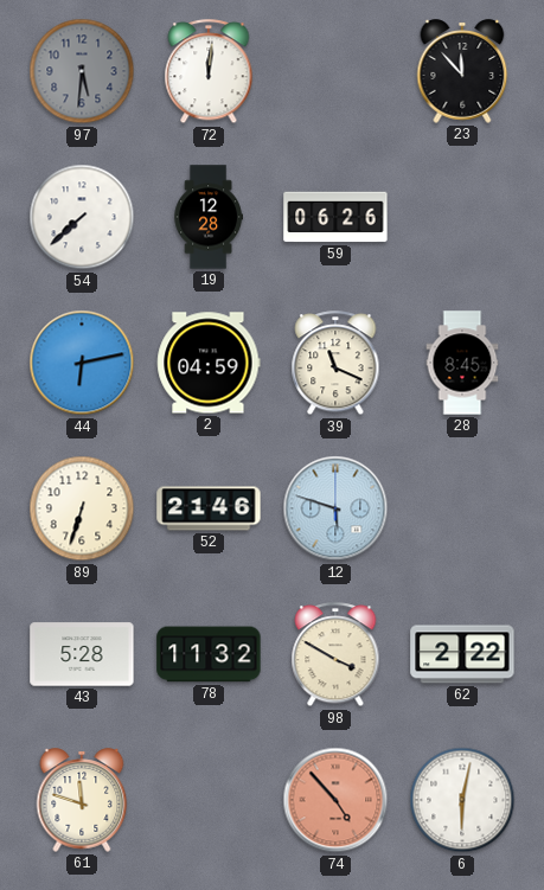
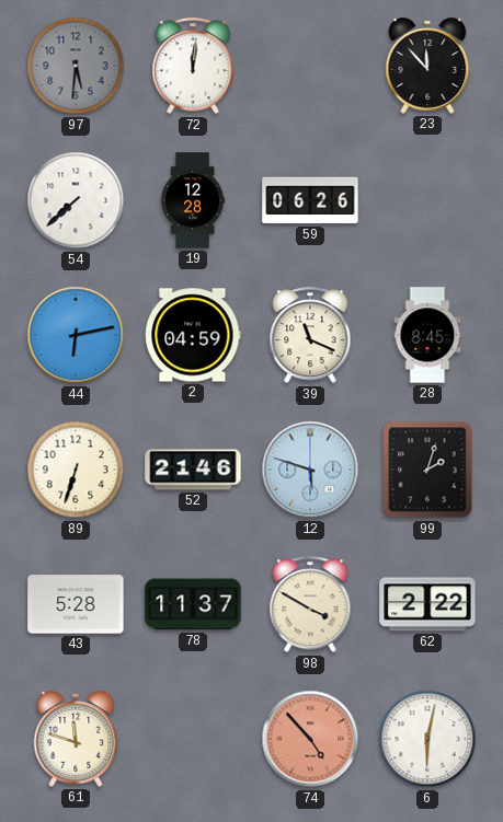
99: none -> 2:03 (427, 470)
78: 11:32 -> 11:37 (193, 604)
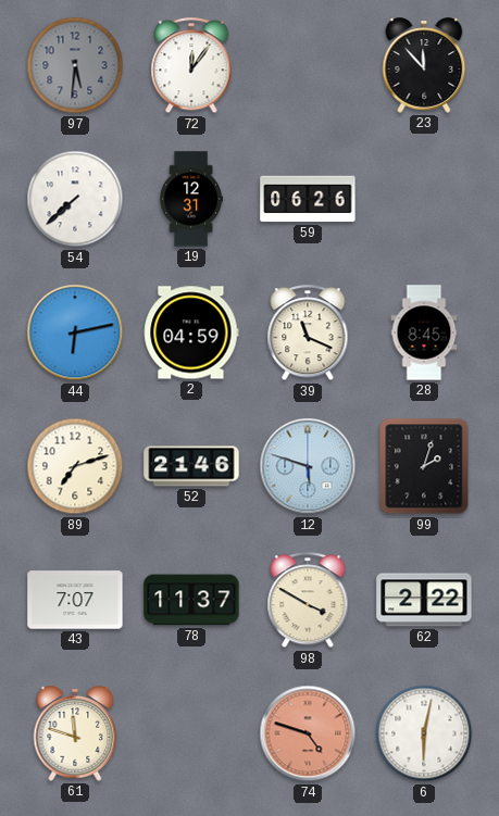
72: 12:01 -> 12:06 (191, 66)
19: 12:28 -> 12:31 (190, 199)
89: 6:33 -> 7:12 (75, 466)
43: 5:28 -> 7:07 (75, 600)
74: 4:53 -> 4:48 (308, 733)
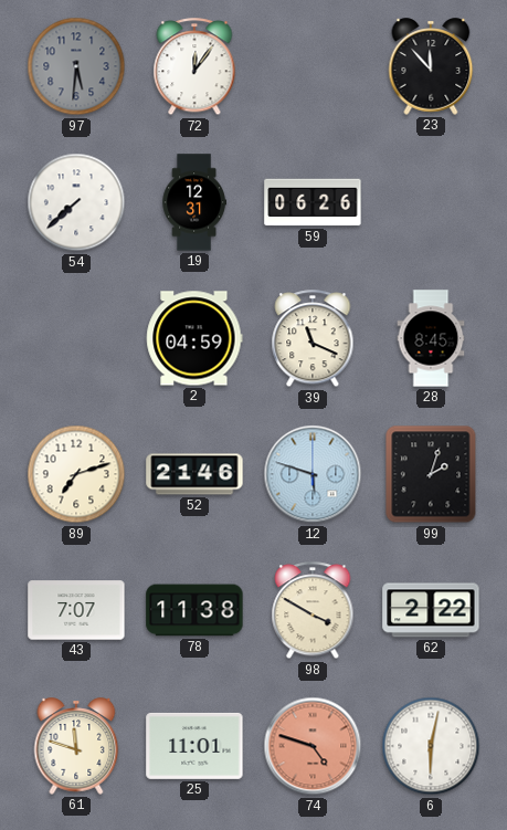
44: 6:13 -> none (75, 332)
78: 11:37 -> 11:38 (194, 610)
25: none -> 11:01 (194, 746)
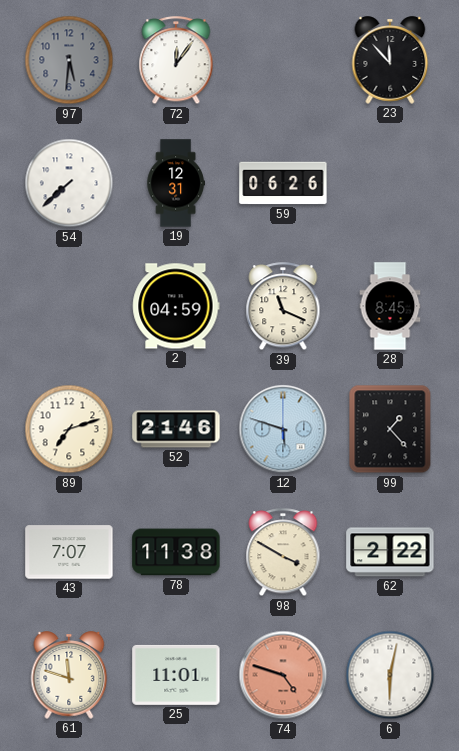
99: 2:03 -> 1:23 (390, 429)
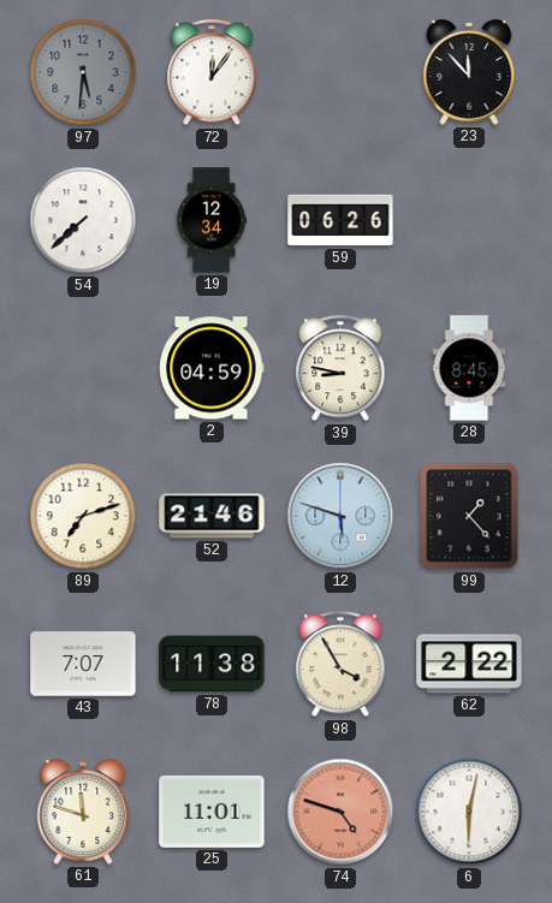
19: 12:31 -> 12:34 (210, 220)
39: 11:19 -> 8:47 (340, 369)
98: 3:50 -> 3:55 (340, 665)
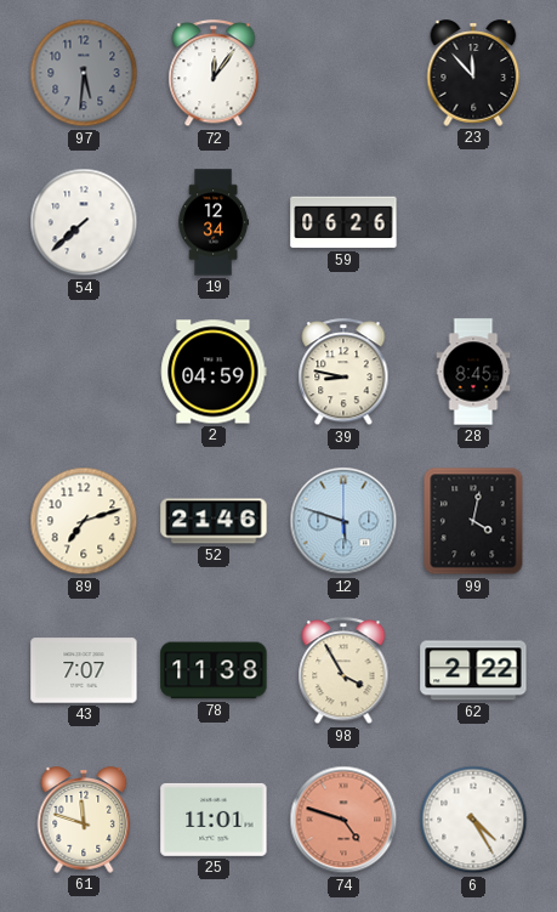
99: 1:23 -> 4:02 (473, 521)
6: 6:02 -> 4:25 (473, 820)
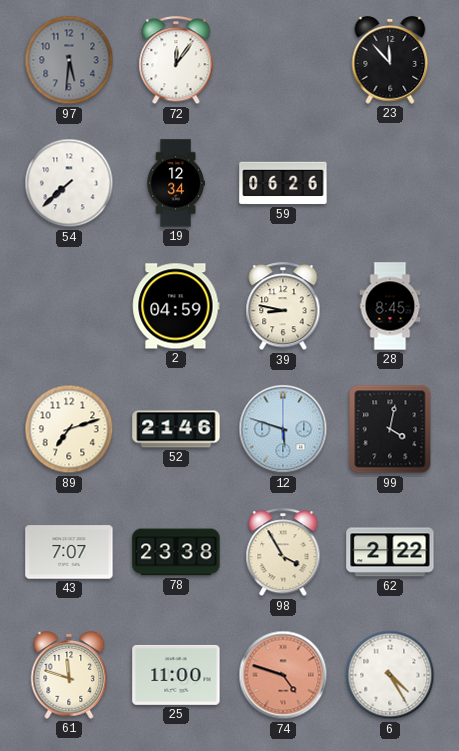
78: 11:38 -> 23:38 (176, 552)
25: 11:01 -> 11:00 (176, 675)
